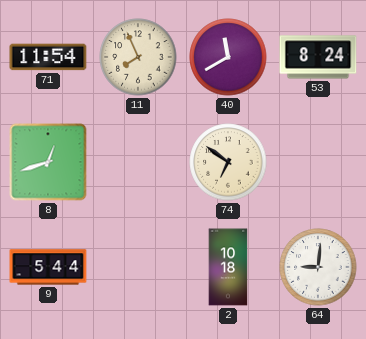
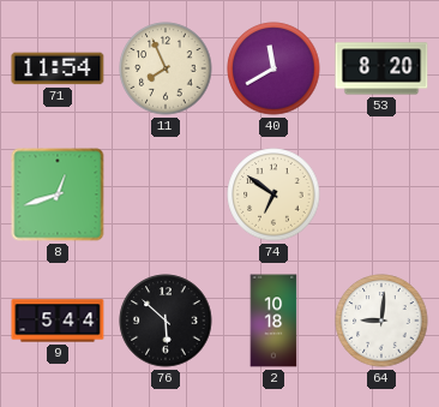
53: 8:24 -> 8:20 (381, 68)
76: none -> 5:52 (166, 321)
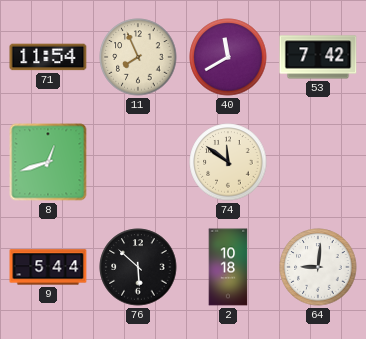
53: 8:20 -> 7:42 (318, 57)
74: 6:51 -> 11:51 (228, 162)
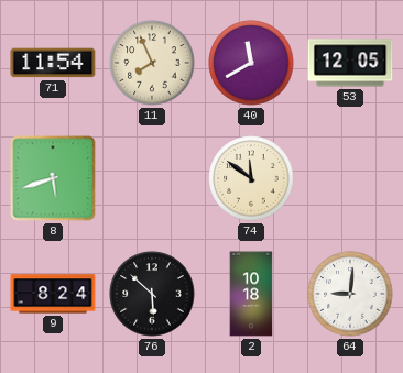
53: 7:42 -> 12:05 (350, 63)
8: 12:42 -> 5:42 (53, 178)
9: 5:44 -> 8:24 (53, 294)
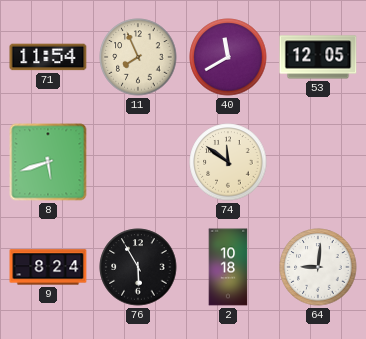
76: 5:52 -> 5:55 (138, 267)
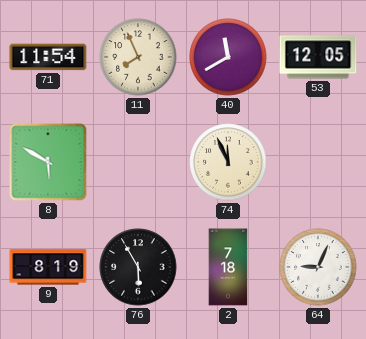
8: 5:42 -> 5:50 (48, 162)
74: 11:51 -> 11:56 (228, 162)
9: 8:24 -> 8:19 (48, 267)
2: 10:18 -> 7:18 (228, 267)
64: 9:01 -> 9:04 (318, 267)
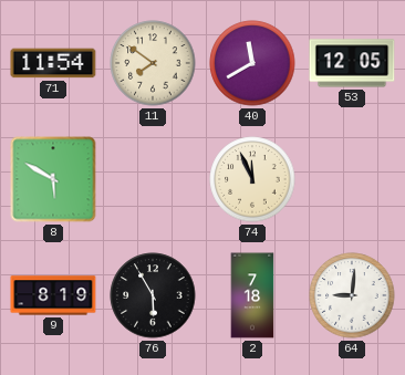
11: 7:56 -> 7:51 (153, 63)
64: 9:04 -> 9:01 (352, 295)
